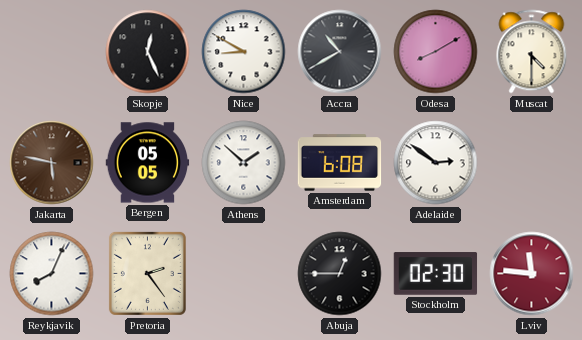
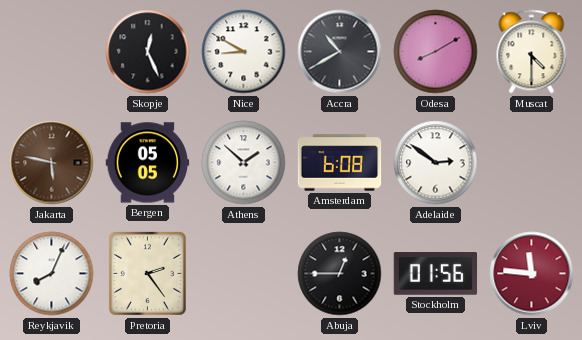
Stockholm: 02:30 -> 01:56 (436, 274)
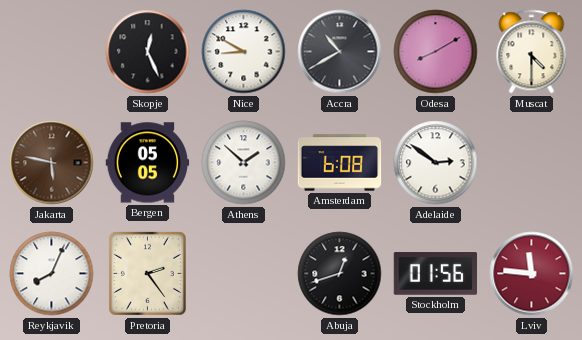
Abuja: 12:45 -> 12:42 (340, 274)
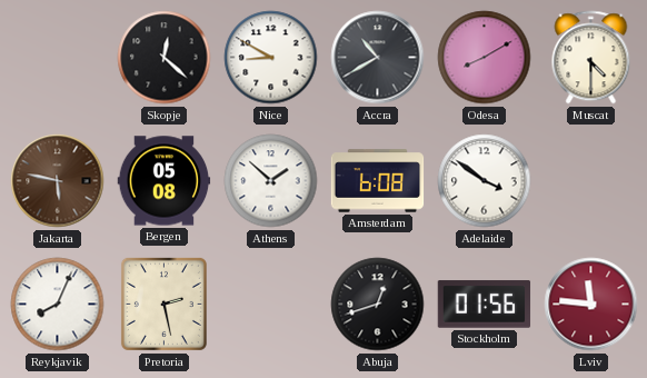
Skopje: 12:26 -> 12:22 (165, 58)
Bergen: 05:05 -> 05:08 (165, 181)
Adelaide: 2:51 -> 3:51 (485, 181)
Pretoria: 2:24 -> 2:28 (163, 304)
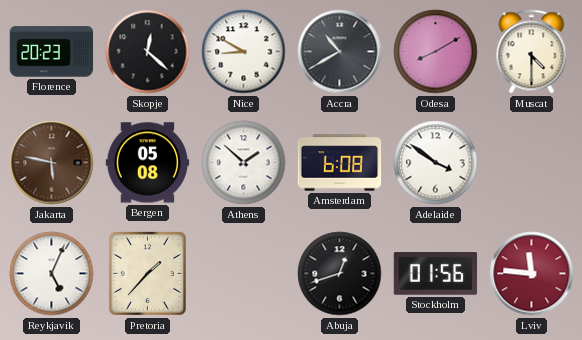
Florence: none -> 20:23 (52, 52)
Reykjavik: 8:04 -> 5:04 (52, 274)
Pretoria: 2:28 -> 1:37 (147, 273)
